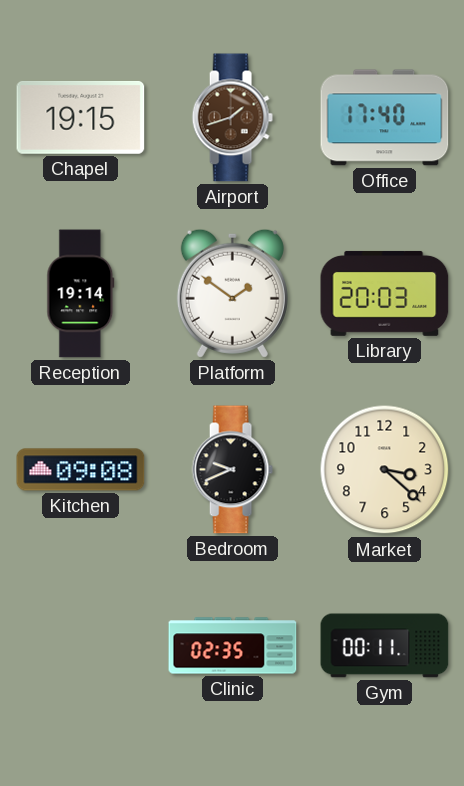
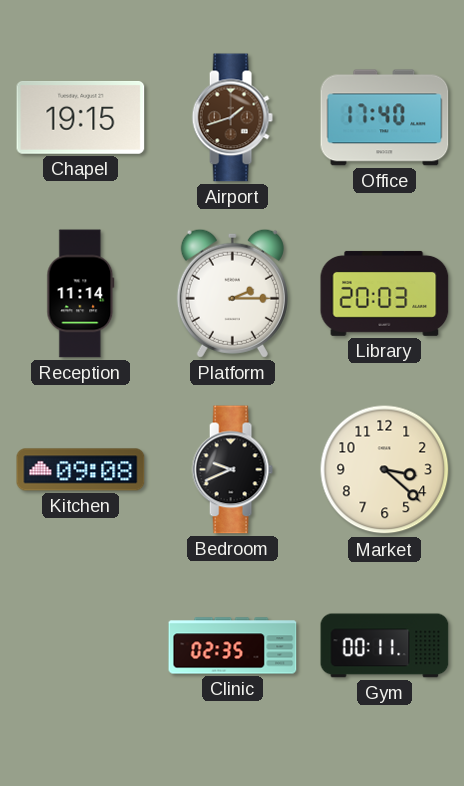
Reception: 19:14 -> 11:14 (81, 294)
Platform: 1:51 -> 2:15 (232, 293)
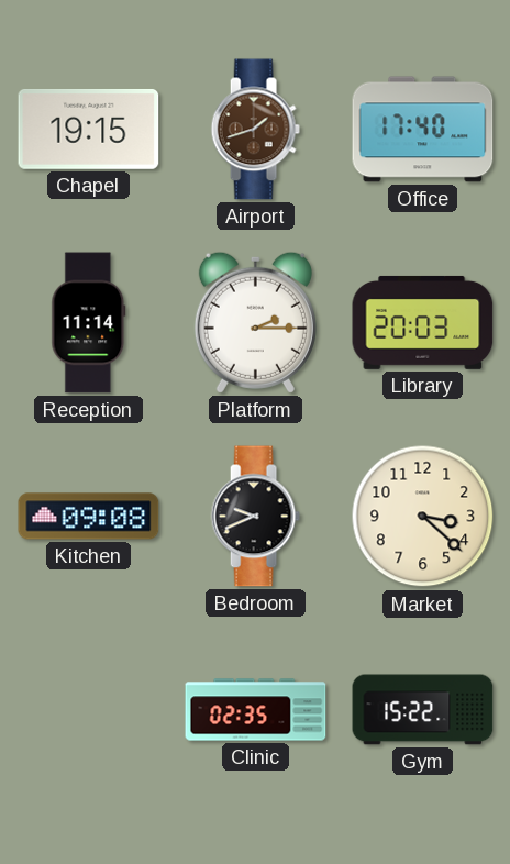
Gym: 00:11 -> 15:22 (423, 710)
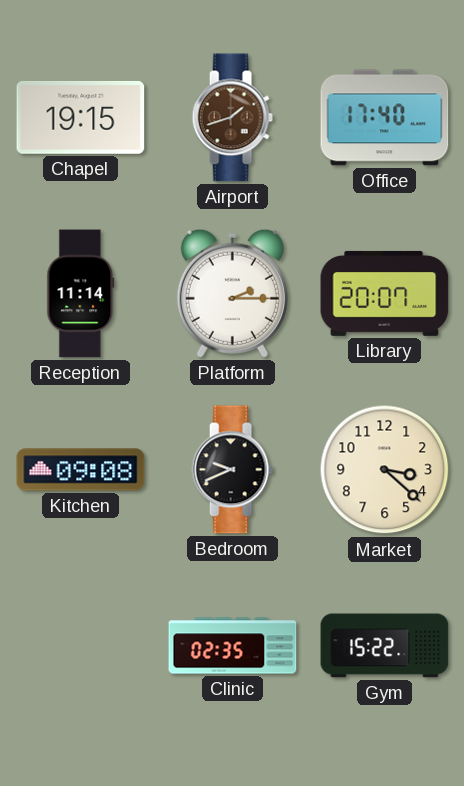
Library: 20:03 -> 20:07 (385, 293)
